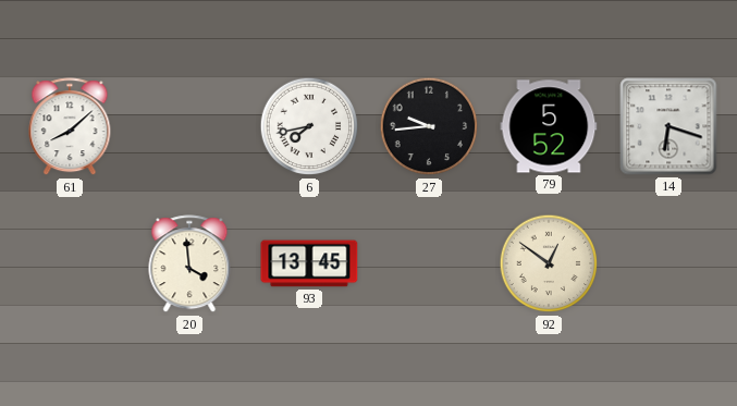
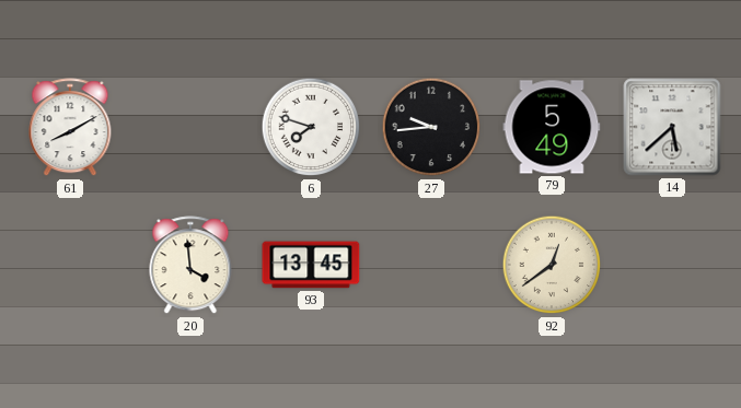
61: 8:08 -> 8:10 (70, 128)
6: 7:43 -> 7:48 (311, 127)
79: 5:52 -> 5:49 (552, 127)
14: 6:18 -> 5:38 (672, 127)
92: 12:51 -> 12:39 (552, 265)
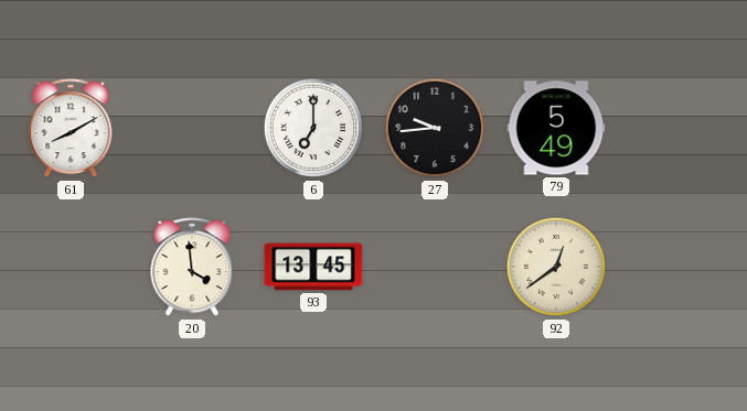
6: 7:48 -> 7:00 (313, 128)
14: 5:38 -> none (672, 127)
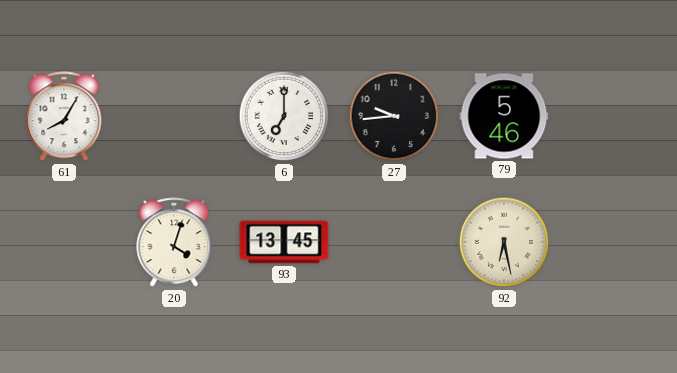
61: 8:10 -> 8:05 (64, 117)
79: 5:49 -> 5:46 (504, 116)
20: 3:59 -> 4:03 (174, 243)
92: 12:39 -> 6:28 (504, 242)
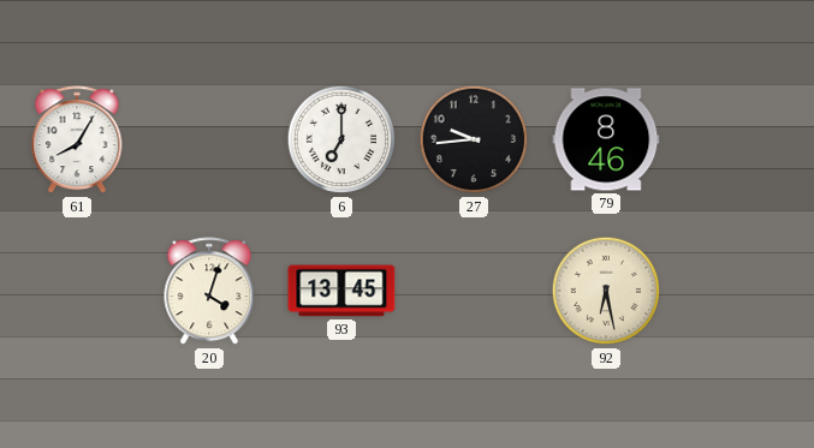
79: 5:46 -> 8:46 (606, 139)
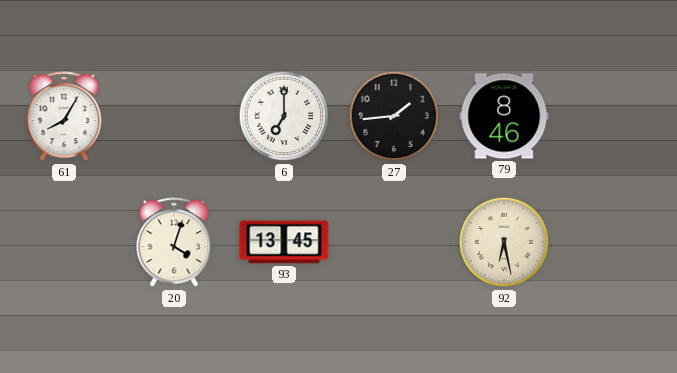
27: 9:44 -> 1:44 (394, 116)
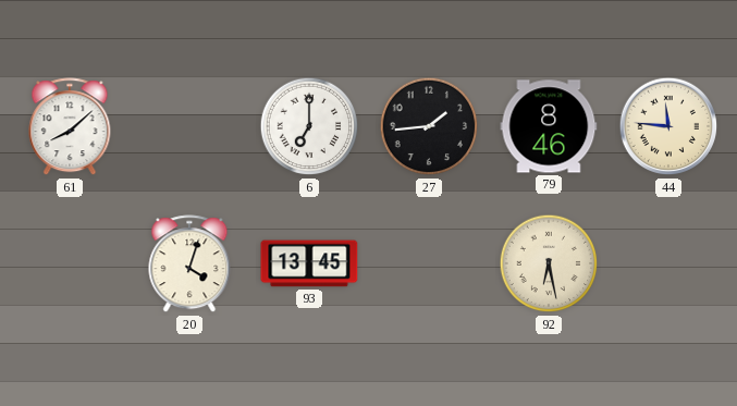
61: 8:05 -> 8:08 (70, 127)
44: none -> 11:46 (668, 126)
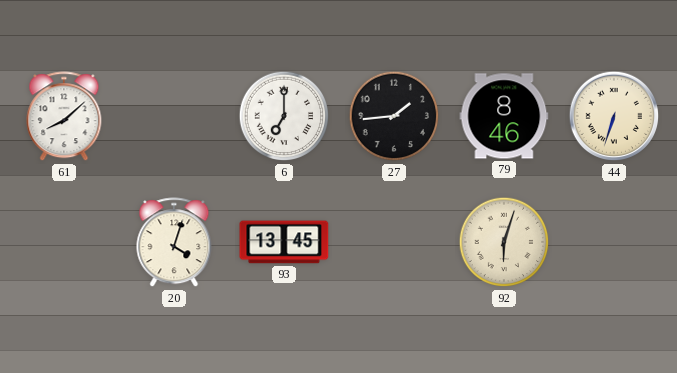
44: 11:46 -> 6:33 (614, 116)
92: 6:28 -> 6:03 (504, 242)
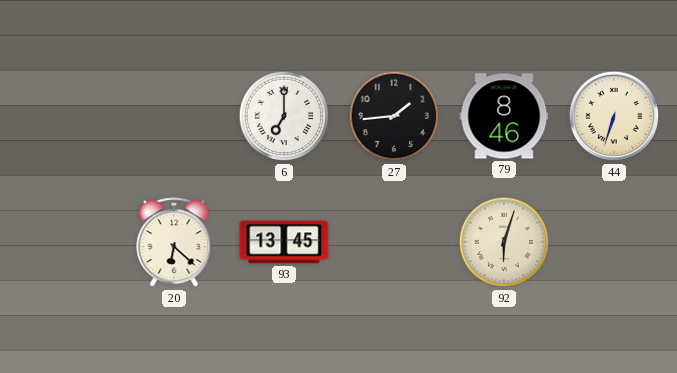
61: 8:08 -> none (64, 117)
20: 4:03 -> 6:22 (174, 243)
